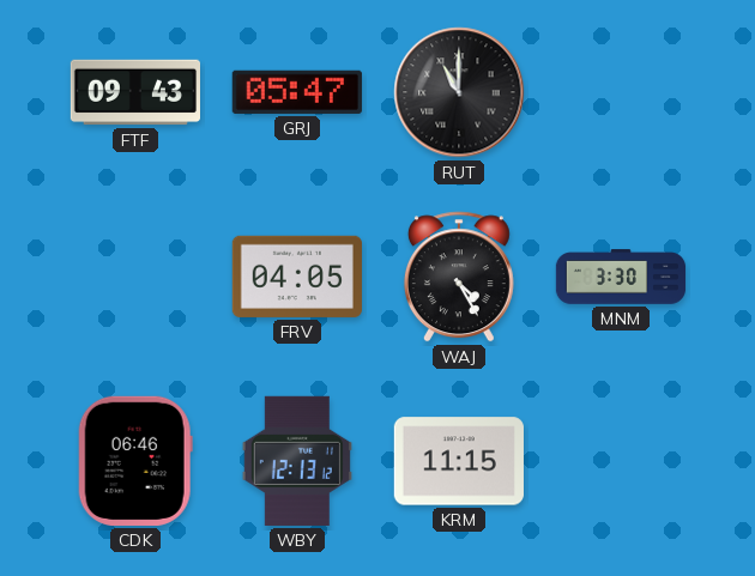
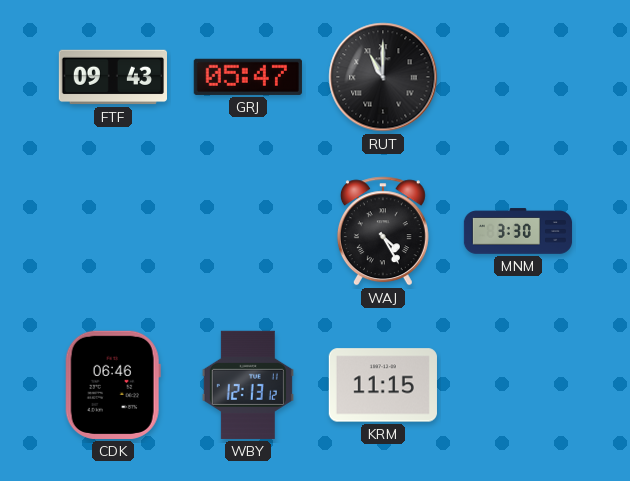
FRV: 04:05 -> none (297, 277)
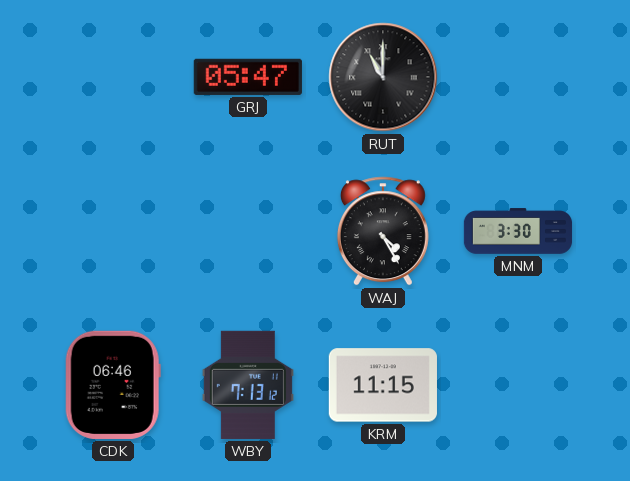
FTF: 09:43 -> none (112, 77)
WBY: 12:13 -> 7:13 (248, 385)
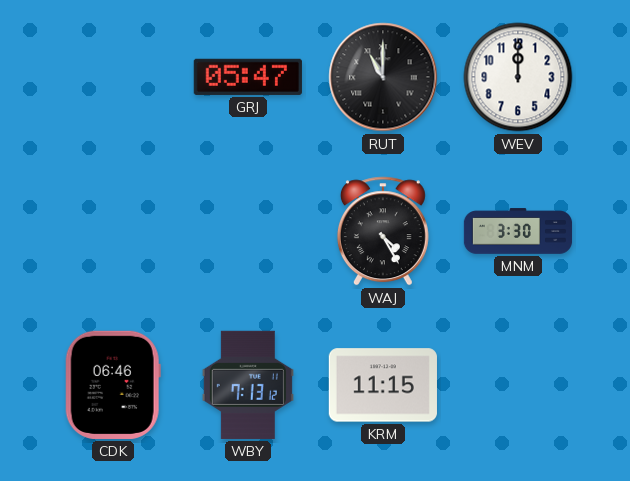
WEV: none -> 12:00 (518, 77)
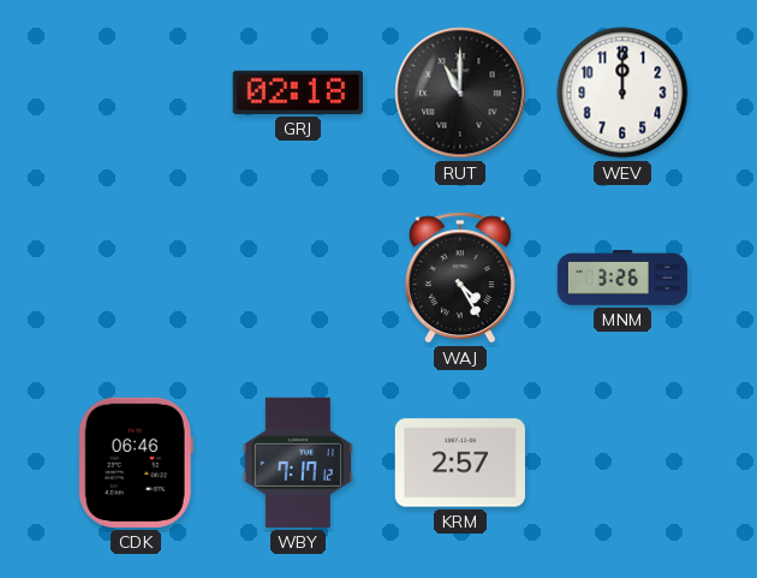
GRJ: 05:47 -> 02:18 (298, 93)
MNM: 3:30 -> 3:26 (622, 278)
WBY: 7:13 -> 7:17 (298, 463)
KRM: 11:15 -> 2:57 (460, 463)
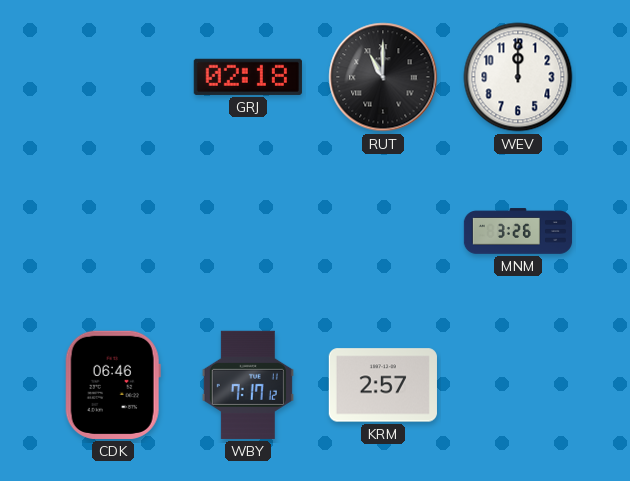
WAJ: 4:25 -> none (460, 278)
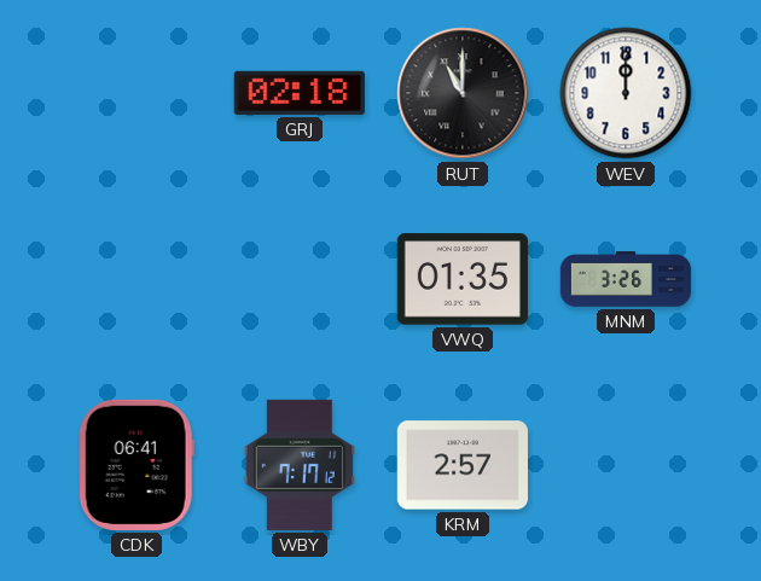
VWQ: none -> 01:35 (463, 279)
CDK: 06:46 -> 06:41 (136, 465)
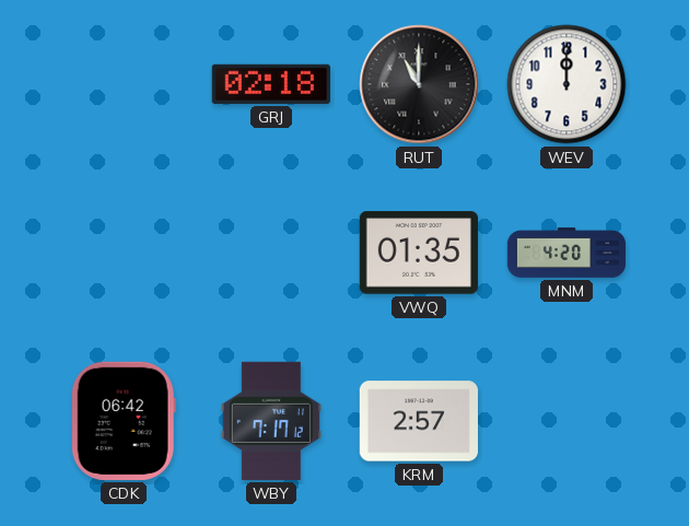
MNM: 3:26 -> 4:20 (567, 253)
CDK: 06:41 -> 06:42 (124, 421)
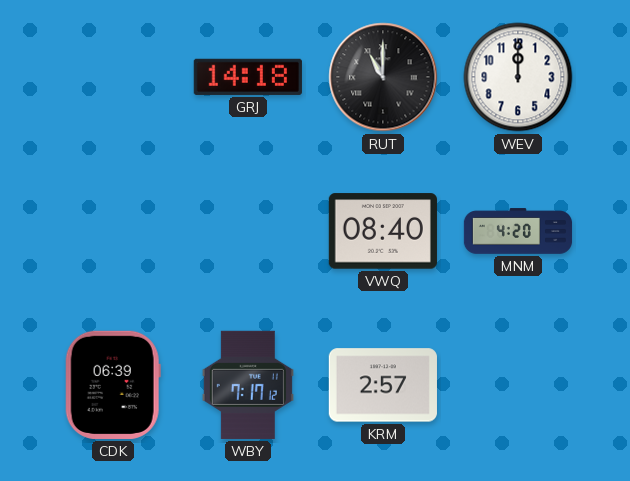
GRJ: 02:18 -> 14:18 (248, 77)
VWQ: 01:35 -> 08:40 (383, 231)
CDK: 06:42 -> 06:39 (113, 385)
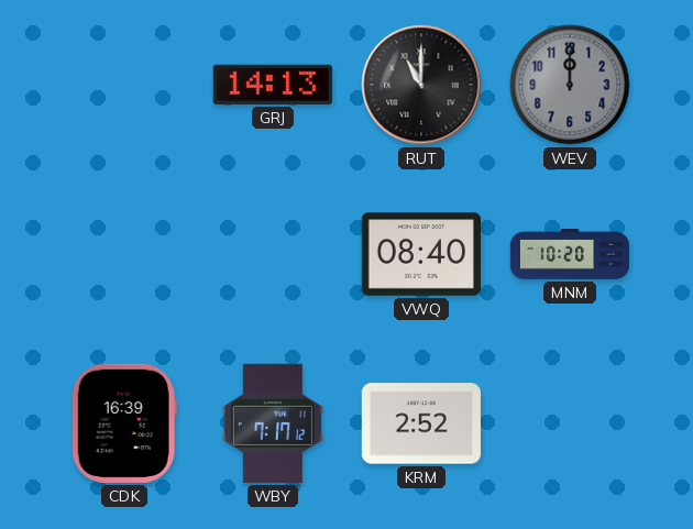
GRJ: 14:18 -> 14:13 (273, 85)
WEV dial: white -> grey (570, 85)
MNM: 4:20 -> 10:20 (570, 254)
CDK: 06:39 -> 16:39 (124, 423)
KRM: 2:57 -> 2:52 (421, 423)
